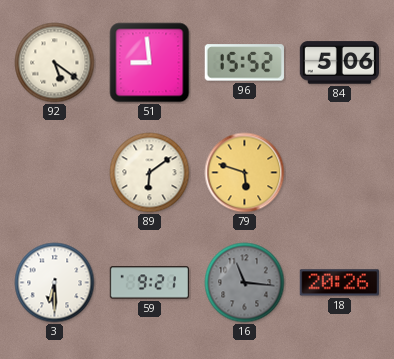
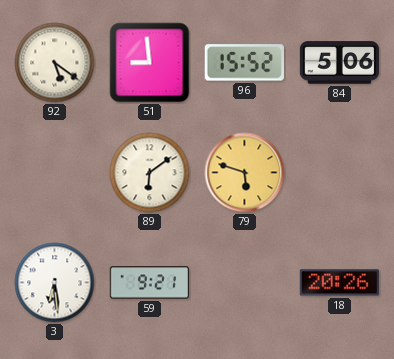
3: 6:30 -> 6:29 (55, 283)
16: 11:16 -> none (245, 283)
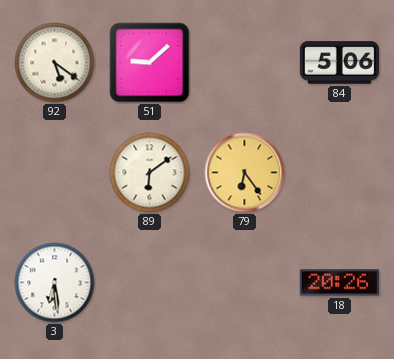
51: 8:59 -> 9:08 (150, 63)
96: 15:52 -> none (244, 63)
79: 5:48 -> 6:24 (245, 173)
59: 9:21 -> none (149, 283)
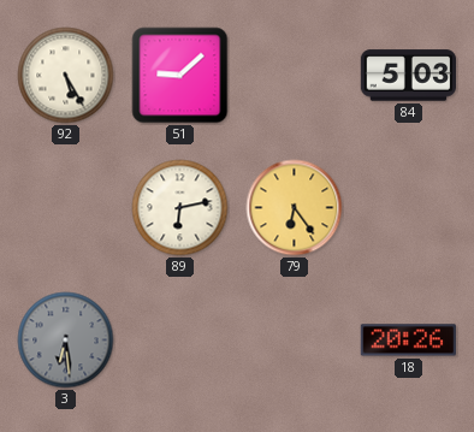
92: 5:21 -> 5:25 (66, 76)
84: 5:06 -> 5:03 (408, 76)
89: 6:09 -> 6:13 (180, 208)
3 dial: white -> grey (66, 341)
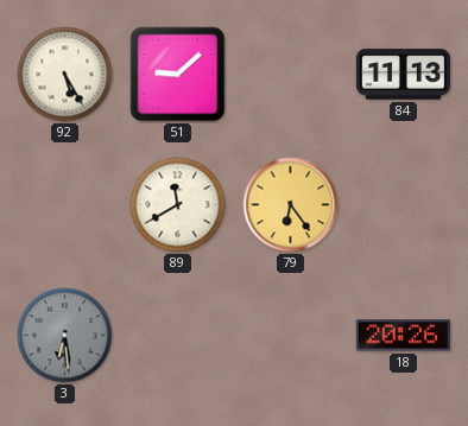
84: 5:03 -> 11:13 (403, 75)
89: 6:13 -> 11:40 (178, 205)
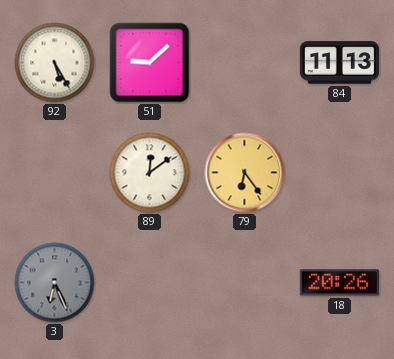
89: 11:40 -> 12:09 (150, 173)
3: 6:29 -> 6:26 (55, 283)
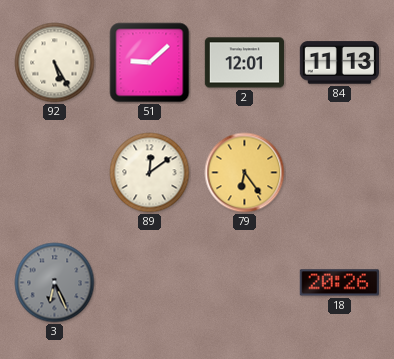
2: none -> 12:01 (245, 63)
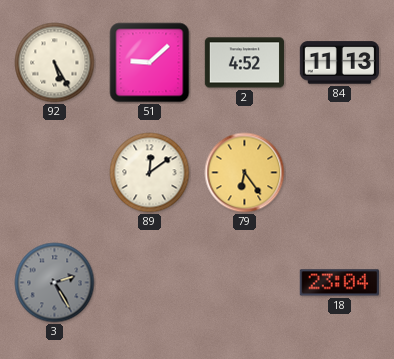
2: 12:01 -> 4:52 (245, 63)
3: 6:26 -> 2:25 (55, 283)
18: 20:26 -> 23:04 (339, 283)
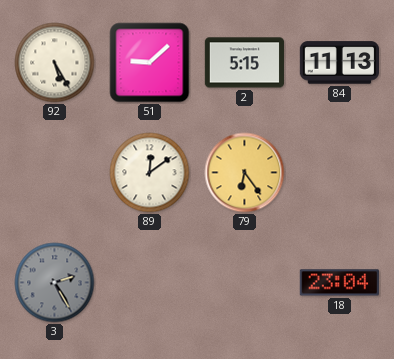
2: 4:52 -> 5:15 (245, 63)
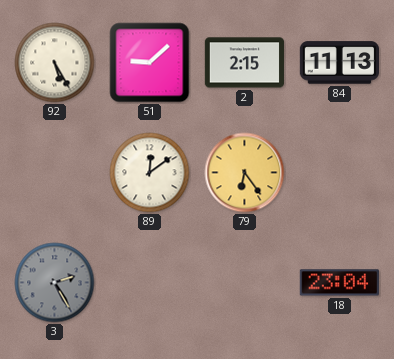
2: 5:15 -> 2:15 (245, 63)
